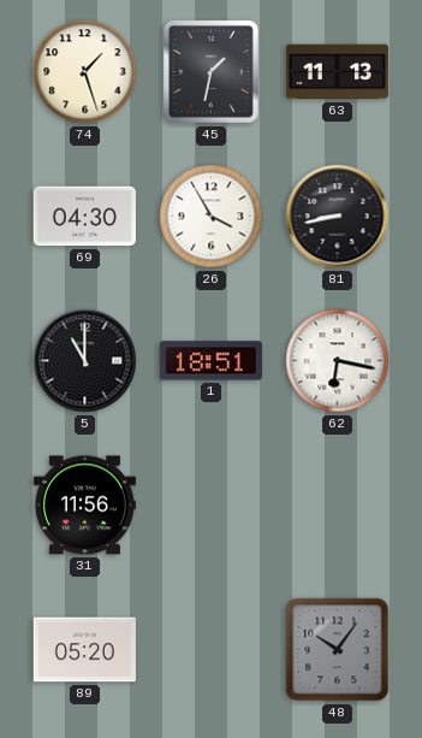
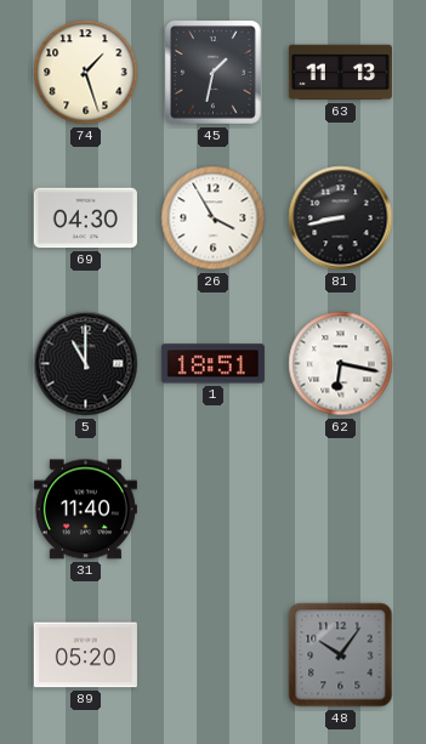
31: 11:56 -> 11:40 (85, 510)
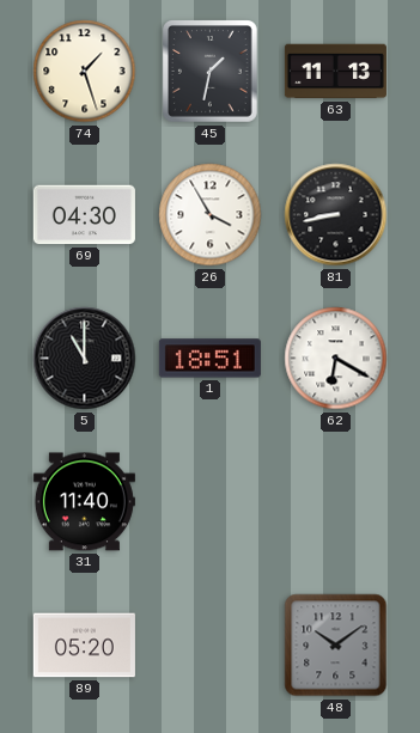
62: 6:17 -> 6:20 (336, 359)
48: 10:06 -> 10:09 (336, 646)
